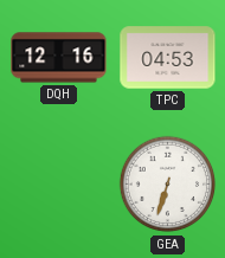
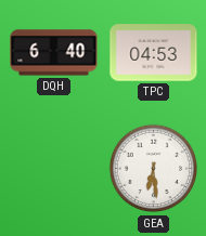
DQH: 12:16 -> 6:40 (54, 53)
GEA: 6:33 -> 6:29 (154, 169)
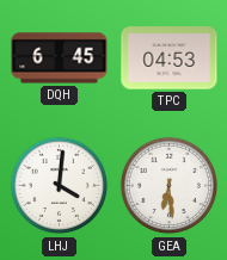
DQH: 6:40 -> 6:45 (60, 58)
LHJ: none -> 4:01 (60, 186)
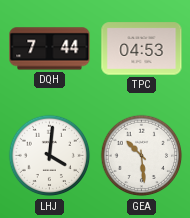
DQH: 6:45 -> 7:44 (50, 49)
GEA: 6:29 -> 10:29 (142, 156)
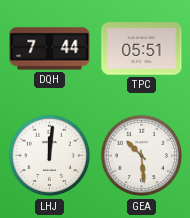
TPC: 04:53 -> 05:51 (142, 49)
LHJ: 4:01 -> 12:01 (50, 156)
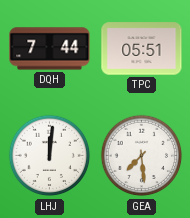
GEA: 10:29 -> 7:29 (142, 156)
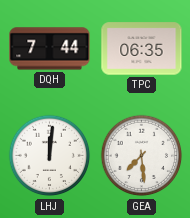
TPC: 05:51 -> 06:35 (142, 49)
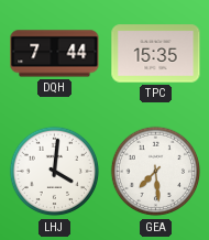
TPC: 06:35 -> 15:35 (156, 54)
LHJ: 12:01 -> 4:01 (55, 172)
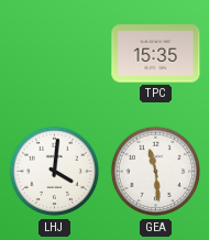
DQH: 7:44 -> none (55, 54)
GEA: 7:29 -> 11:29 (156, 172)
